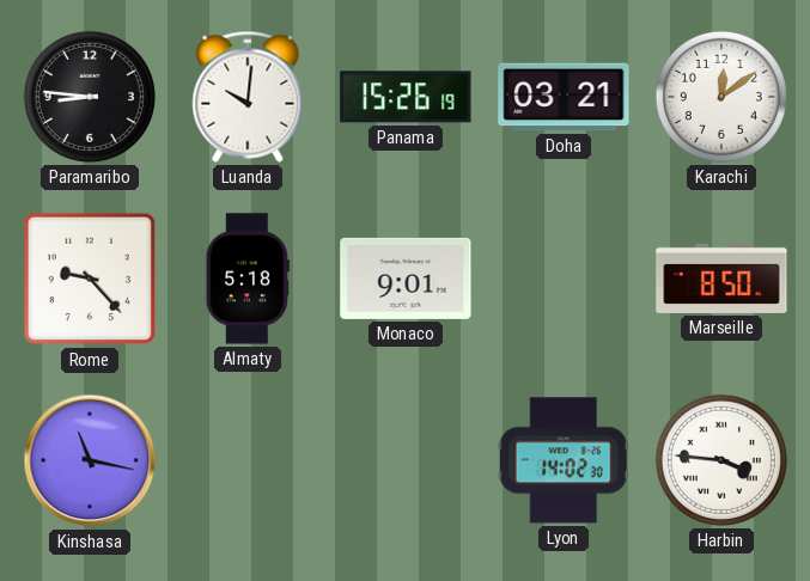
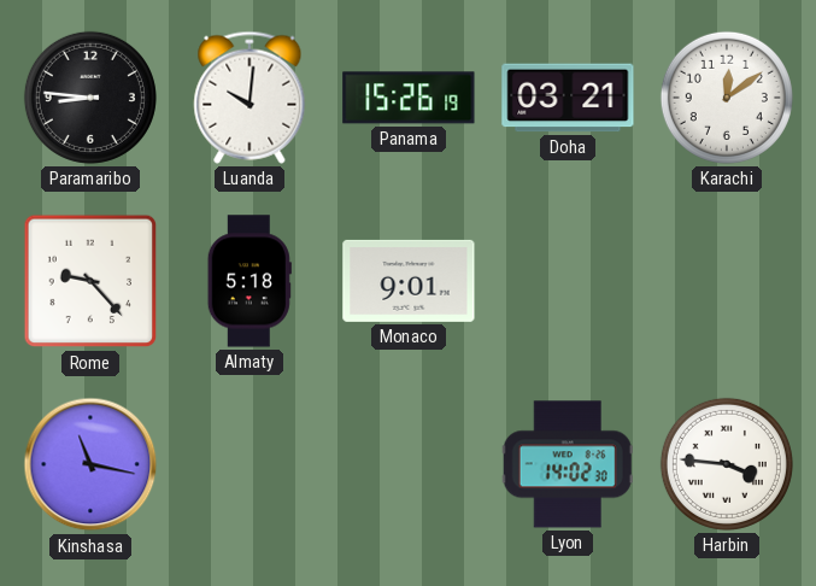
Marseille: 8:50 -> none (721, 279)
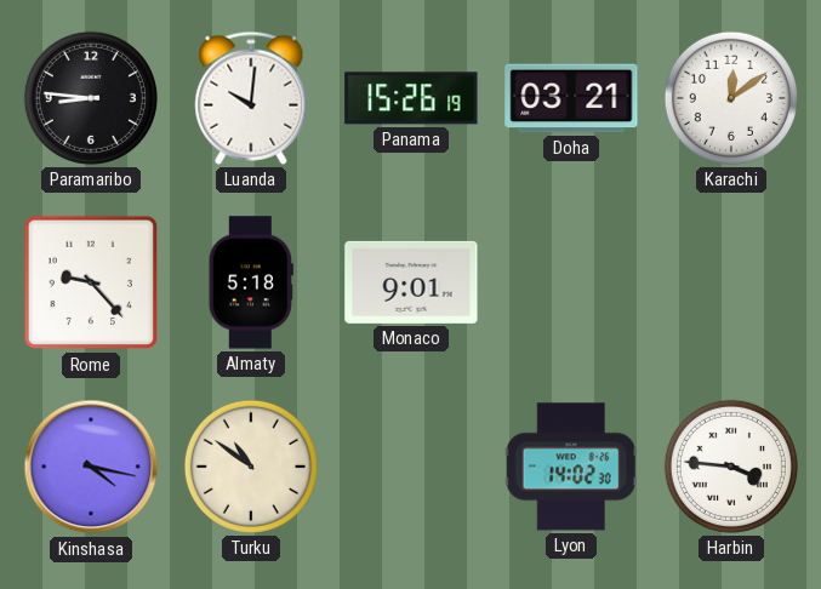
Kinshasa: 11:17 -> 4:17 (91, 467)
Turku: none -> 10:51 (251, 467)
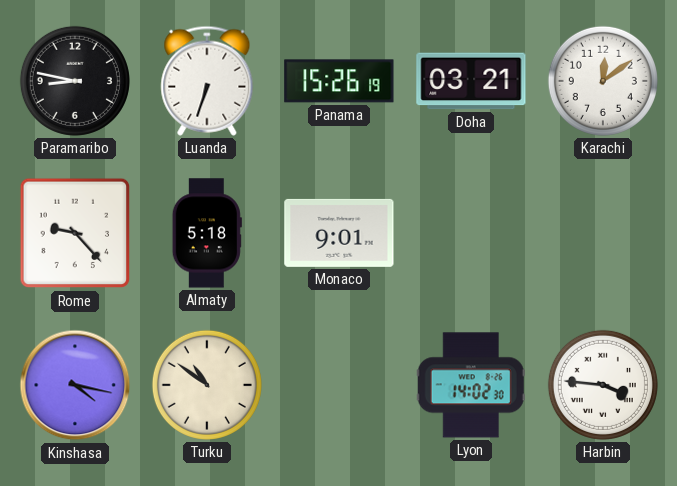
Paramaribo: 8:46 -> 8:47 (75, 81)
Luanda: 10:01 -> 6:33 (207, 81)
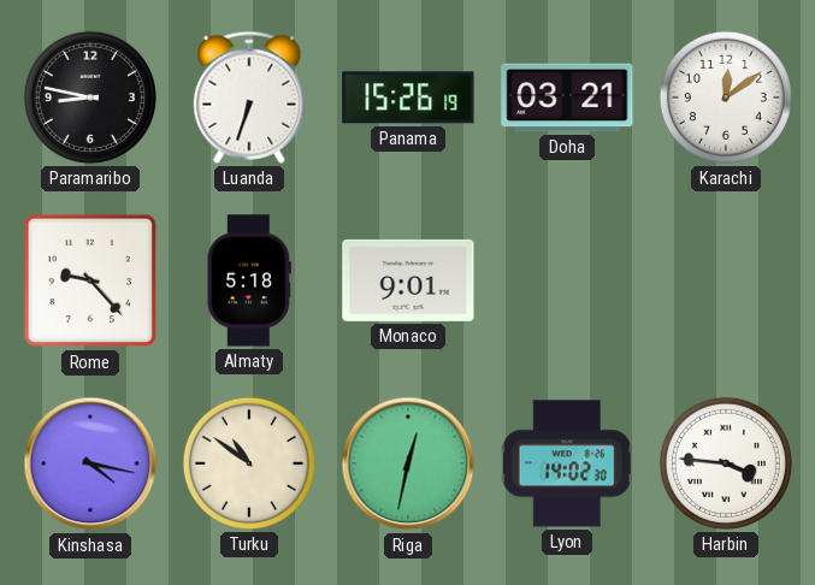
Riga: none -> 12:32 (408, 463)
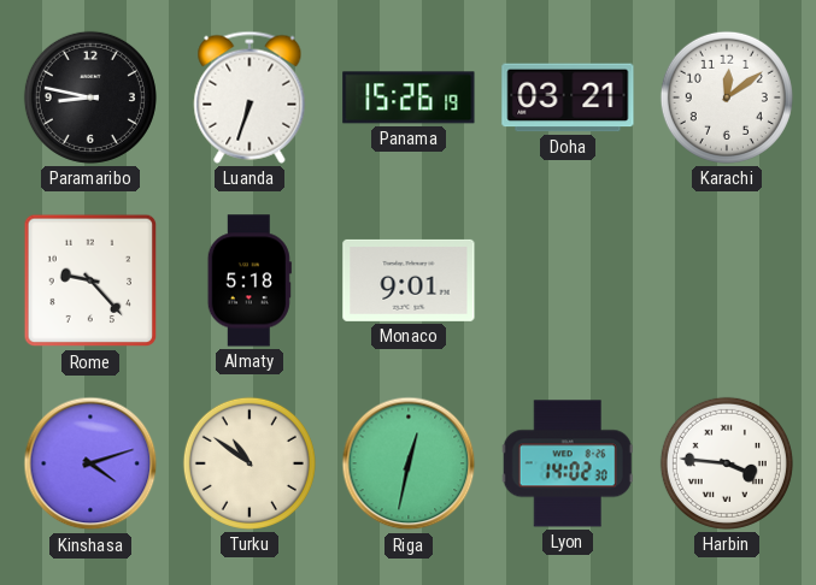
Kinshasa: 4:17 -> 4:12 (90, 463)
